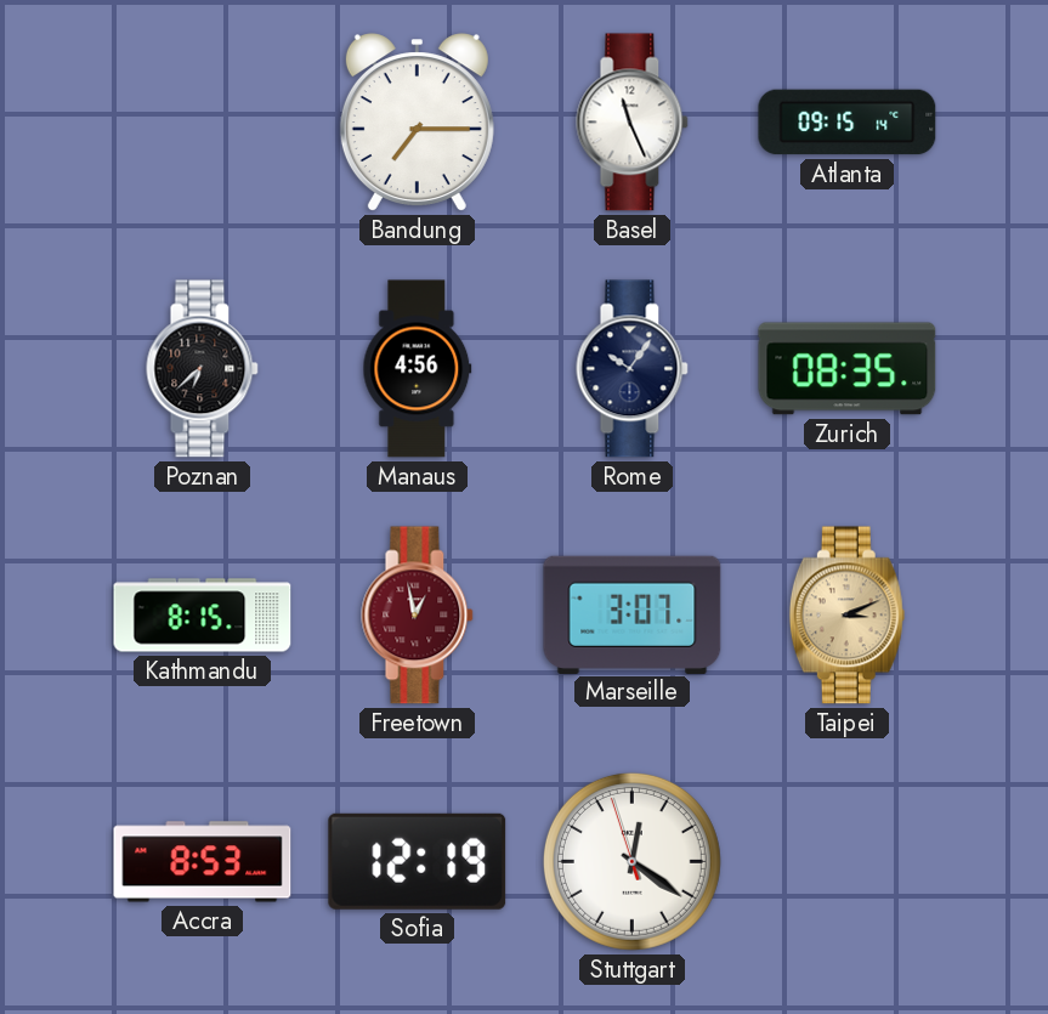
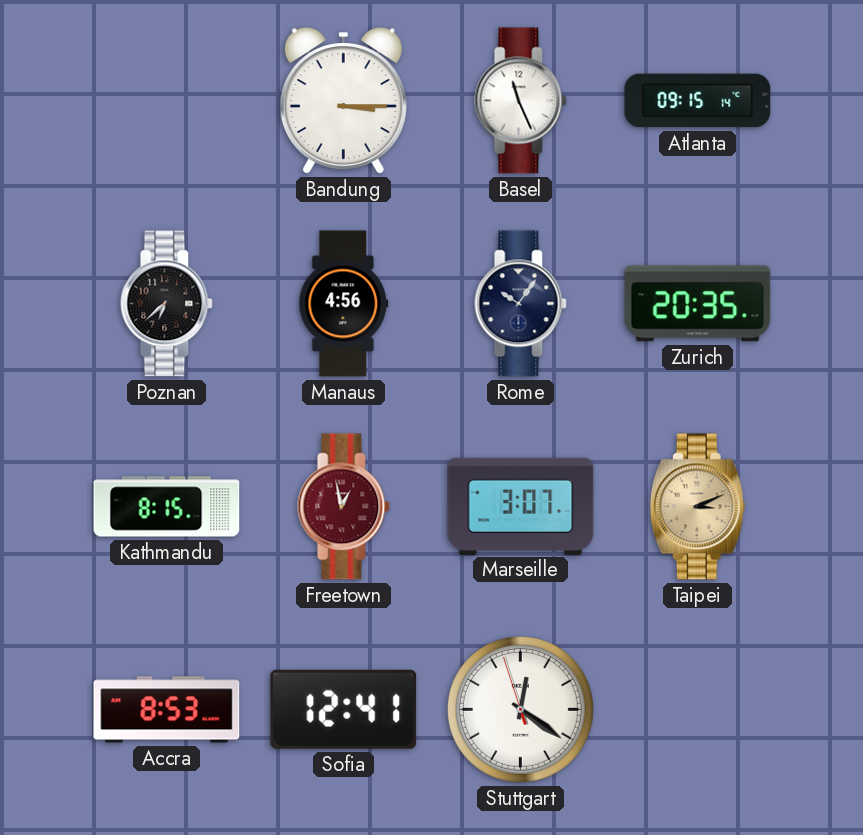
Bandung: 7:15 -> 3:15 (343, 101)
Zurich: 08:35 -> 20:35 (698, 304)
Sofia: 12:19 -> 12:41 (344, 709)
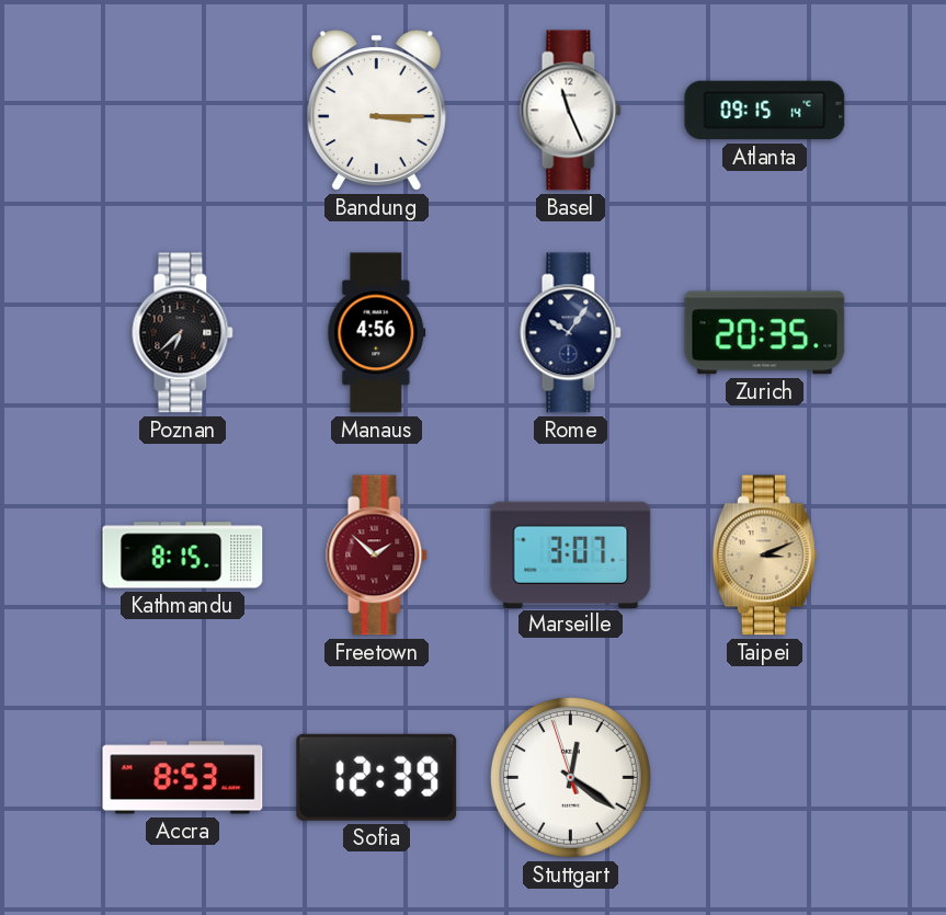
Freetown: 12:58 -> 1:52 (377, 556)
Sofia: 12:41 -> 12:39 (377, 777)
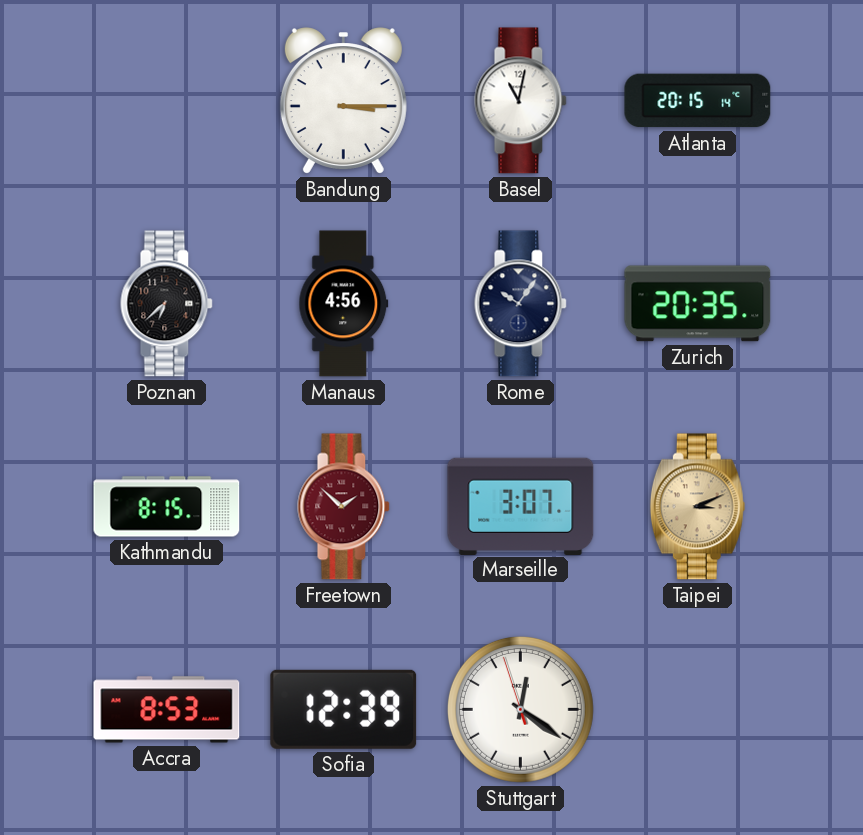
Basel: 11:26 -> 11:02 (521, 101)
Atlanta: 09:15 -> 20:15 (698, 101)
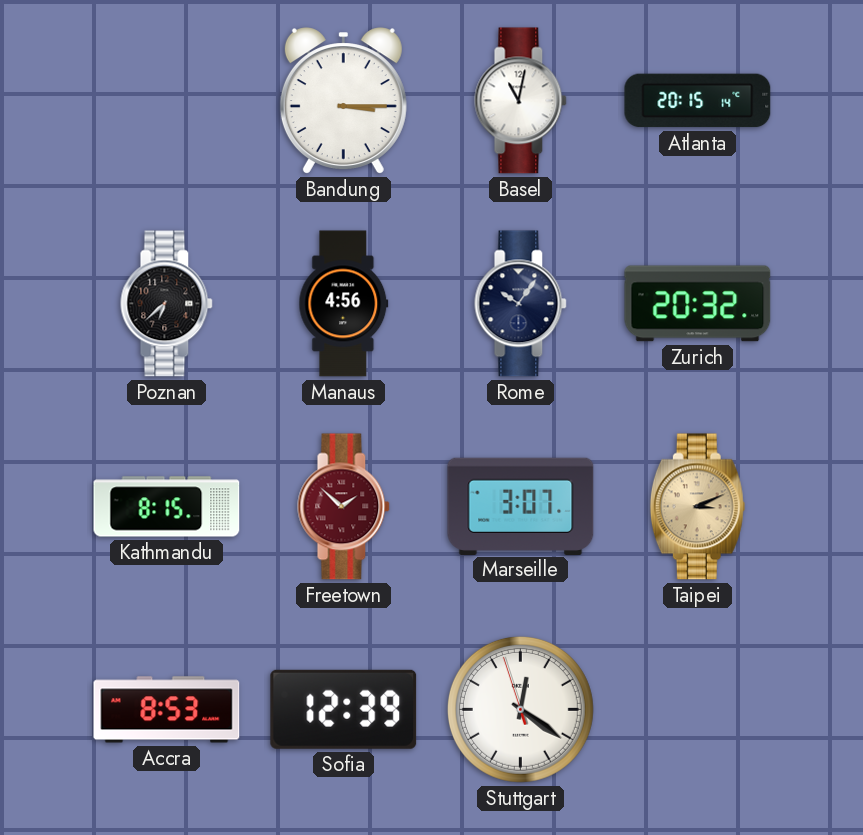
Zurich: 20:35 -> 20:32 (698, 304)
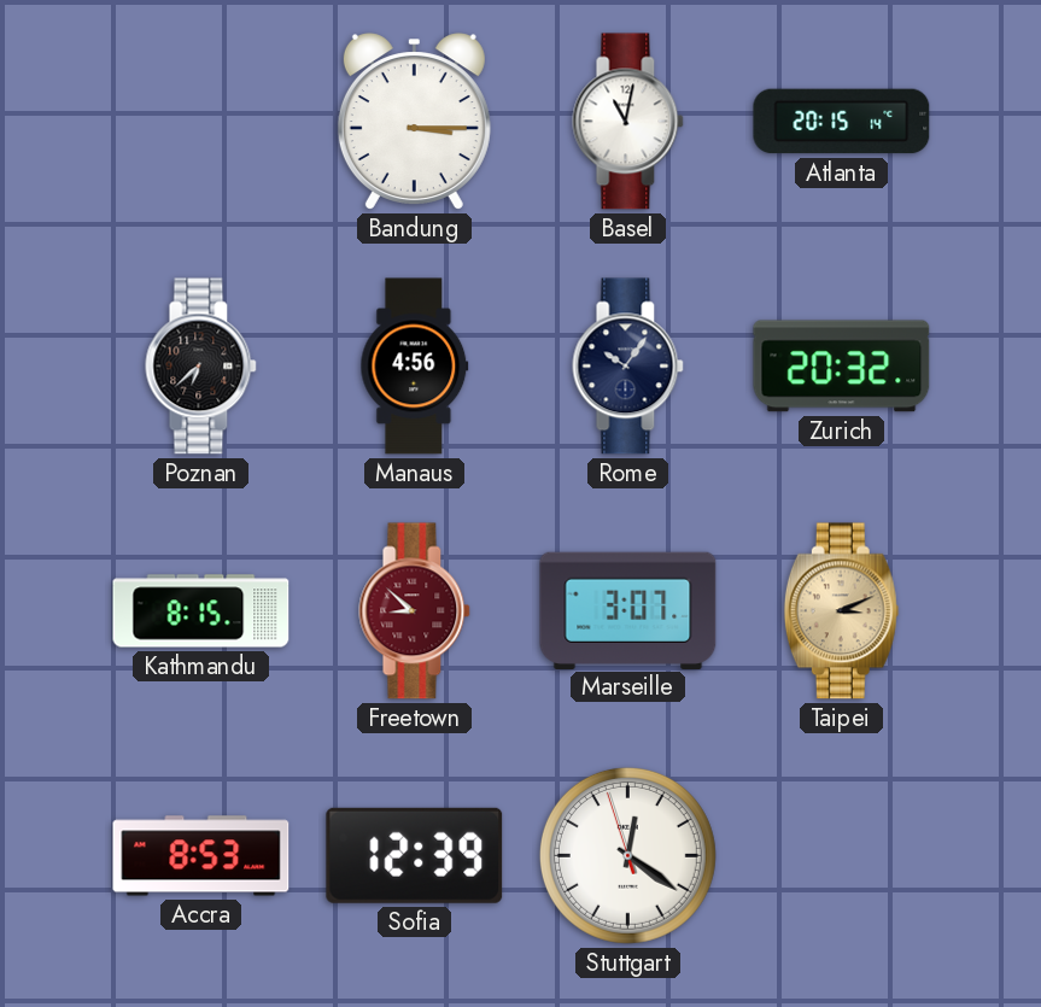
Freetown: 1:52 -> 8:52 (415, 611)
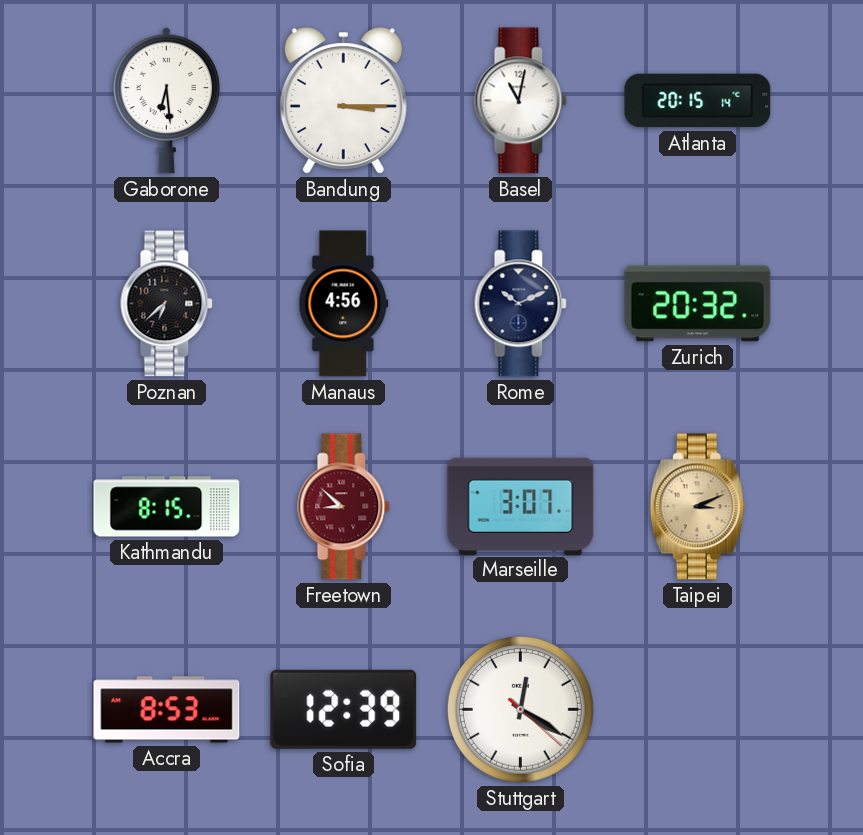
Gaborone: none -> 6:29 (167, 100)
Rome: 10:06 -> 10:11 (521, 304)
Stuttgart: 12:20:57 -> 12:20:22 (520, 709)
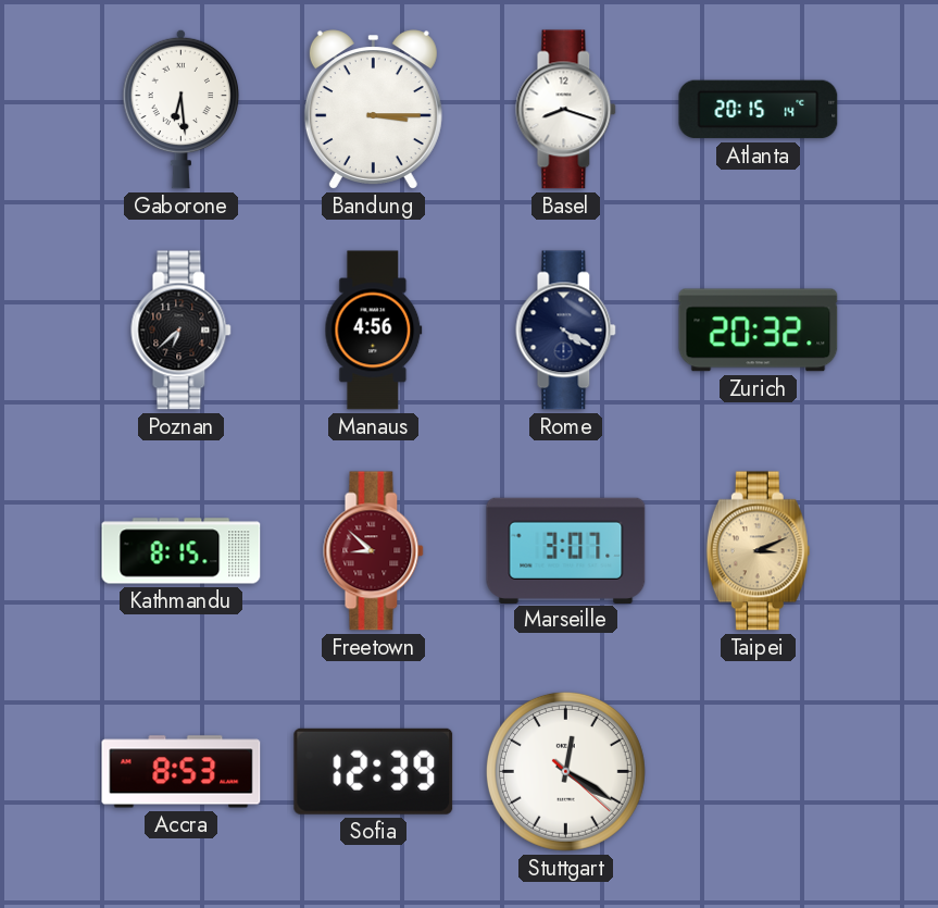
Basel: 11:02 -> 8:18 (566, 110)
Rome: 10:11 -> 4:20 (566, 331)
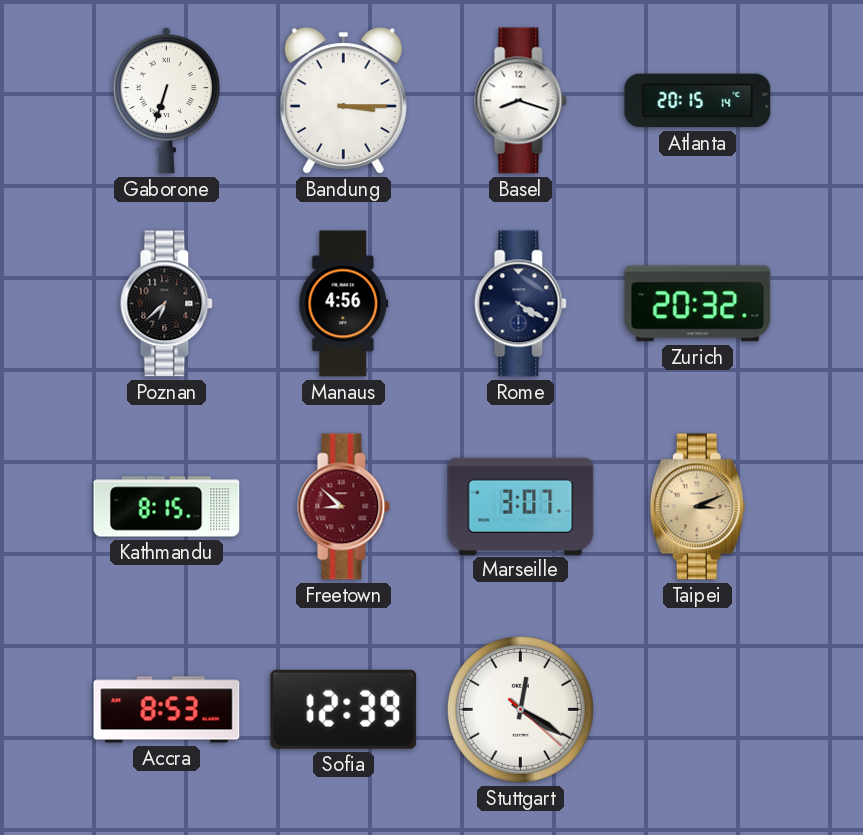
Gaborone: 6:29 -> 6:33 (167, 100)
